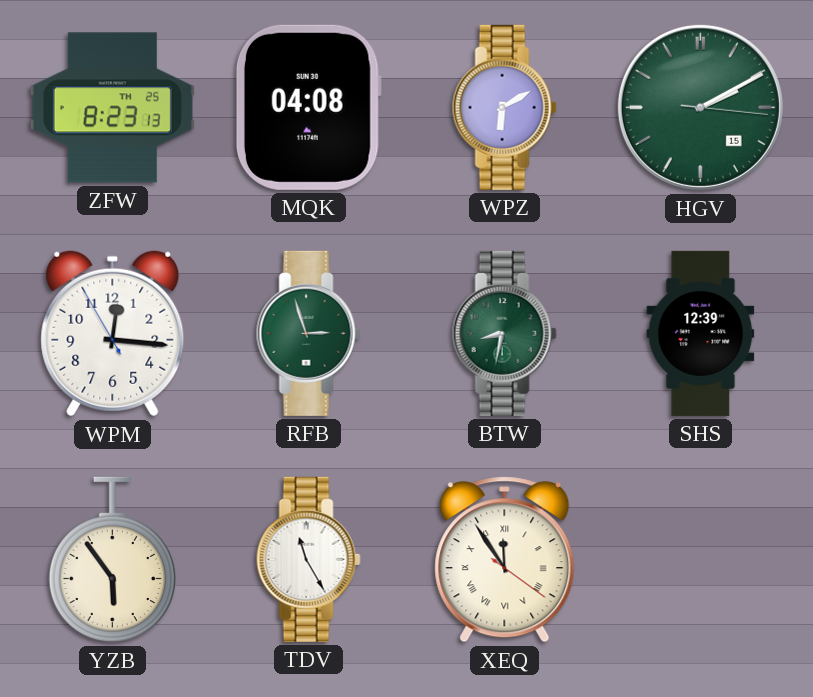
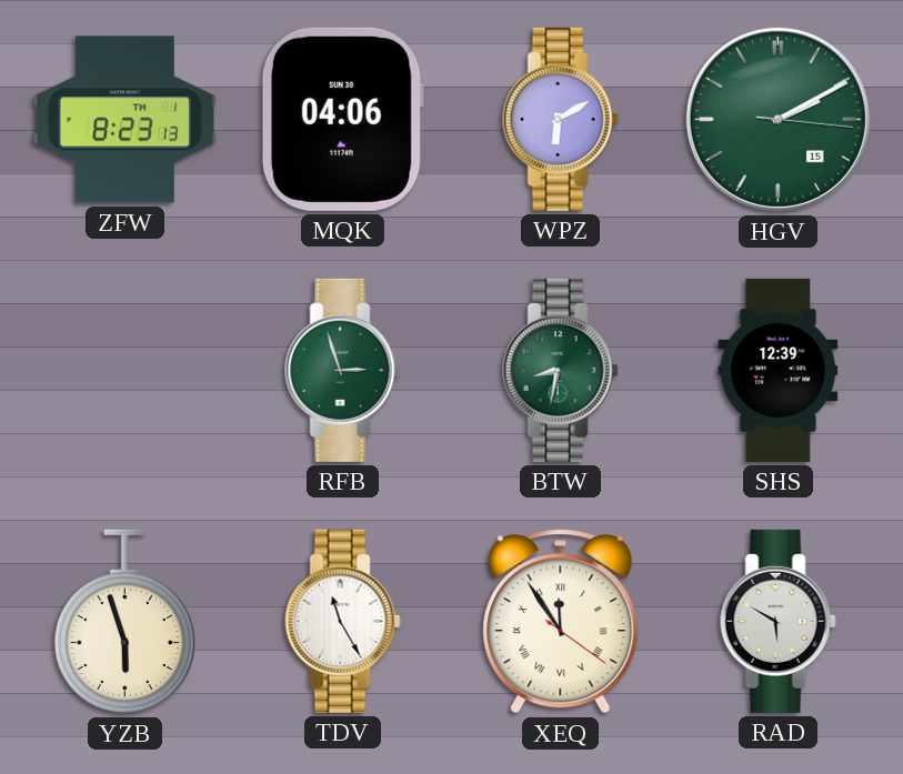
ZFW date: TH 25 -> TH 1 (124, 120)
MQK: 04:08 -> 04:06 (342, 119)
WPM: 12:15 -> none (113, 334)
YZB: 5:54 -> 5:57 (124, 622)
RAD: none -> 5:50 (777, 621)
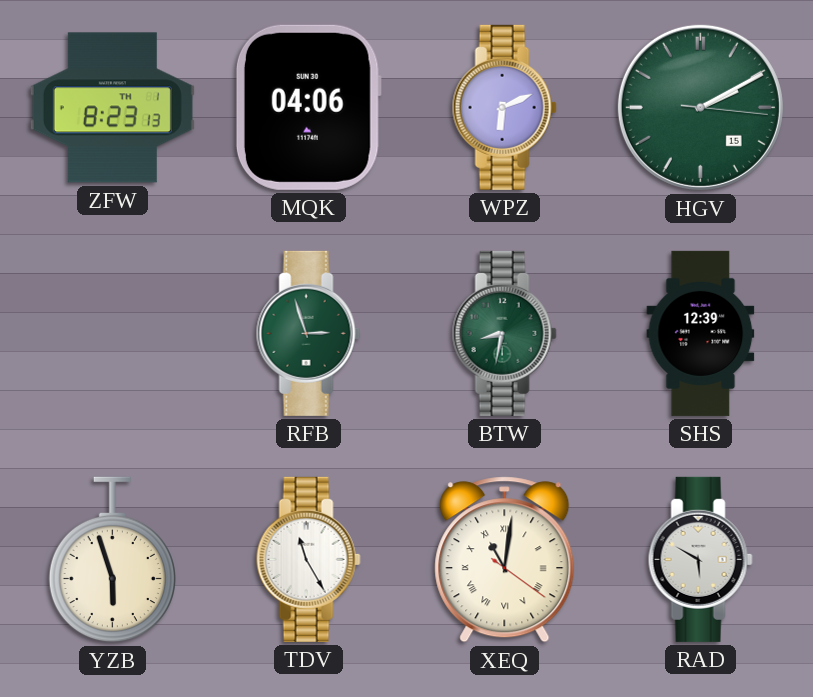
WPZ: 6:10 -> 6:11 (504, 107)
XEQ: 11:54 -> 11:01 (505, 560)
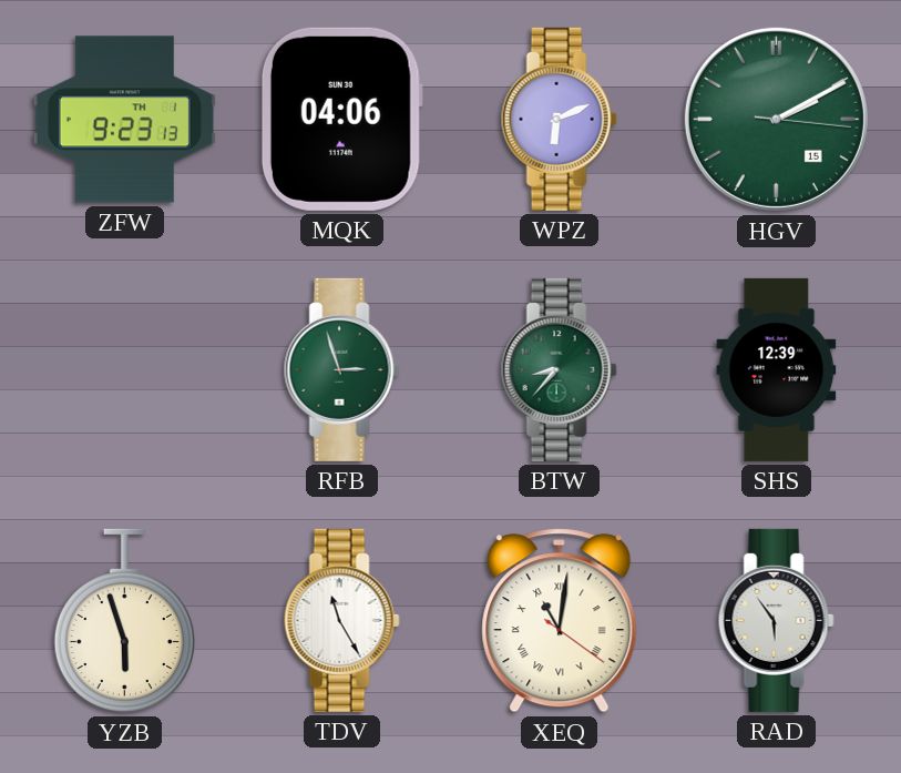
ZFW: 8:23 -> 9:23 (124, 120)
BTW: 8:32 -> 8:37 (559, 369)
RAD: 5:50 -> 5:54 (776, 620)
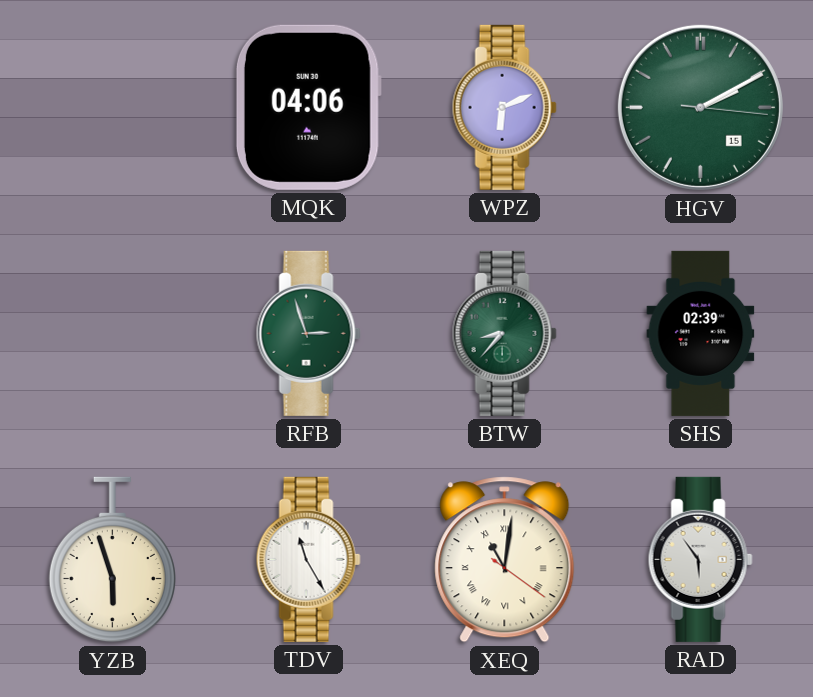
ZFW: 9:23 -> none (124, 120)
SHS: 12:39 -> 02:39 (701, 333)
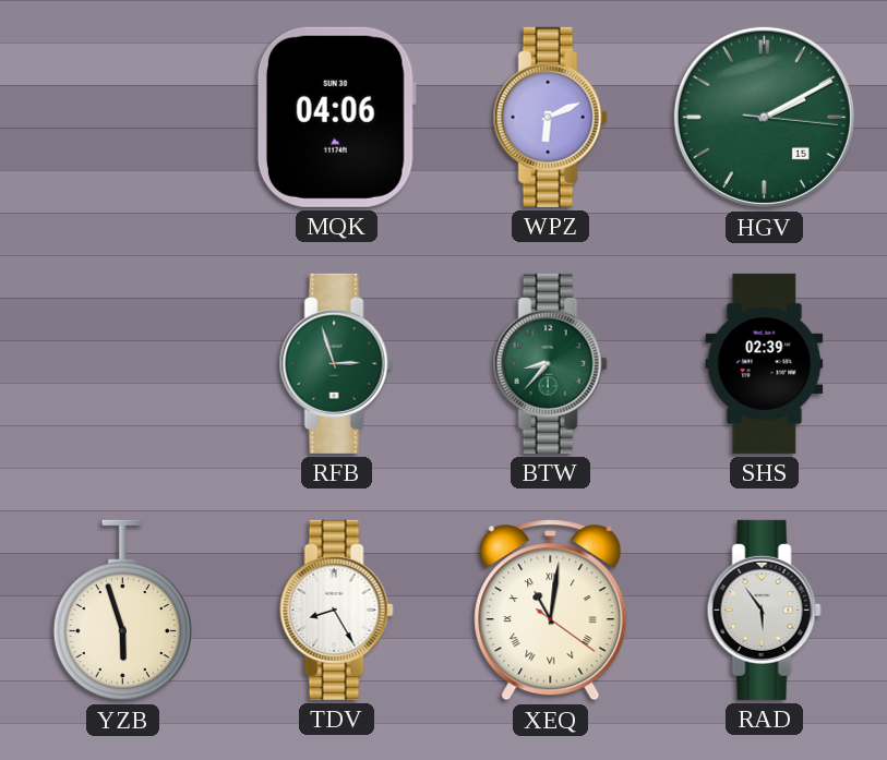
TDV: 11:25 -> 8:25 (336, 610)
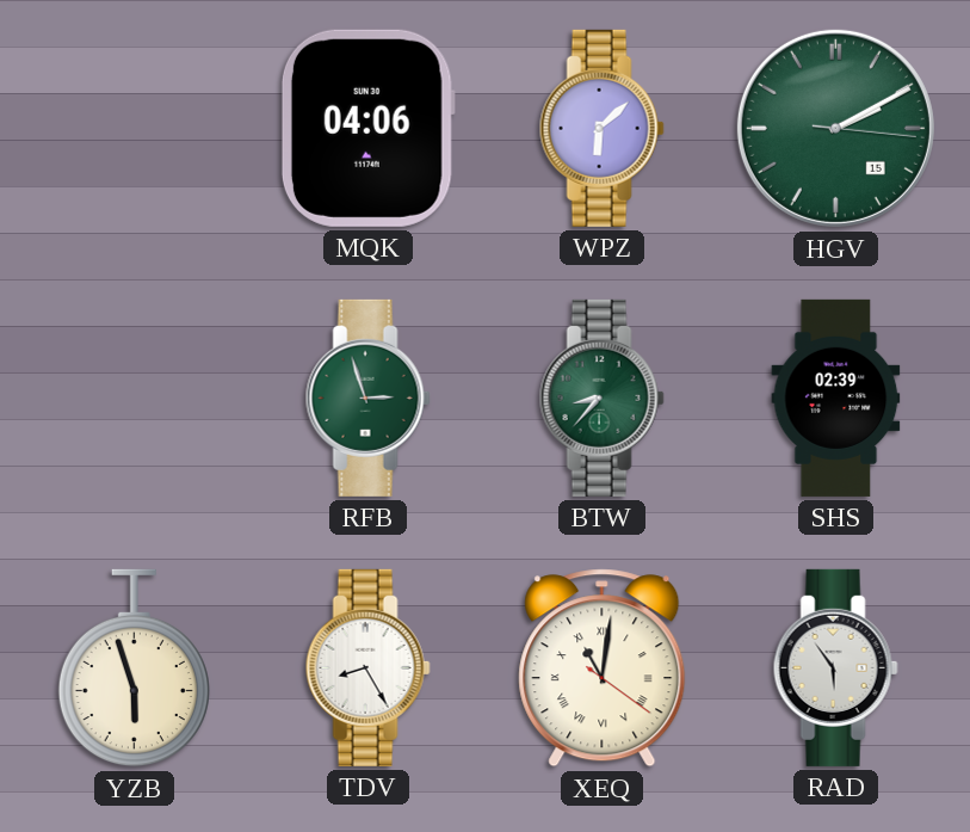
WPZ: 6:11 -> 6:08 (601, 128)
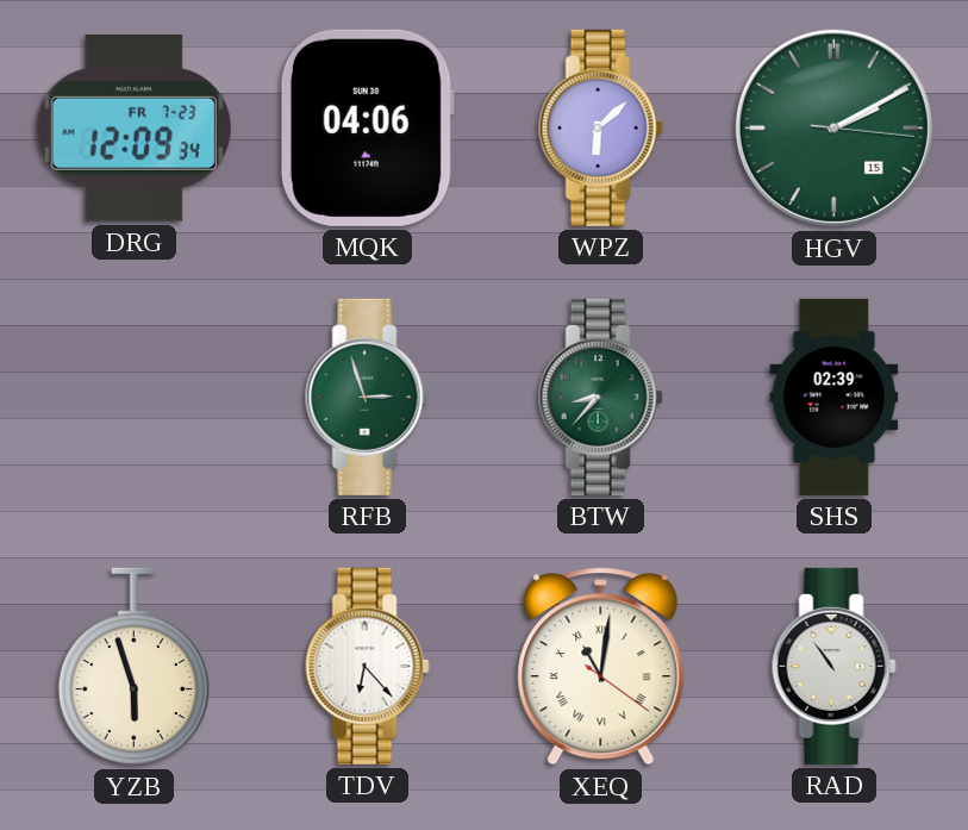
DRG: none -> 12:09 (133, 127)
TDV: 8:25 -> 6:23 (367, 666)
RAD: 5:54 -> 10:54 (833, 666)
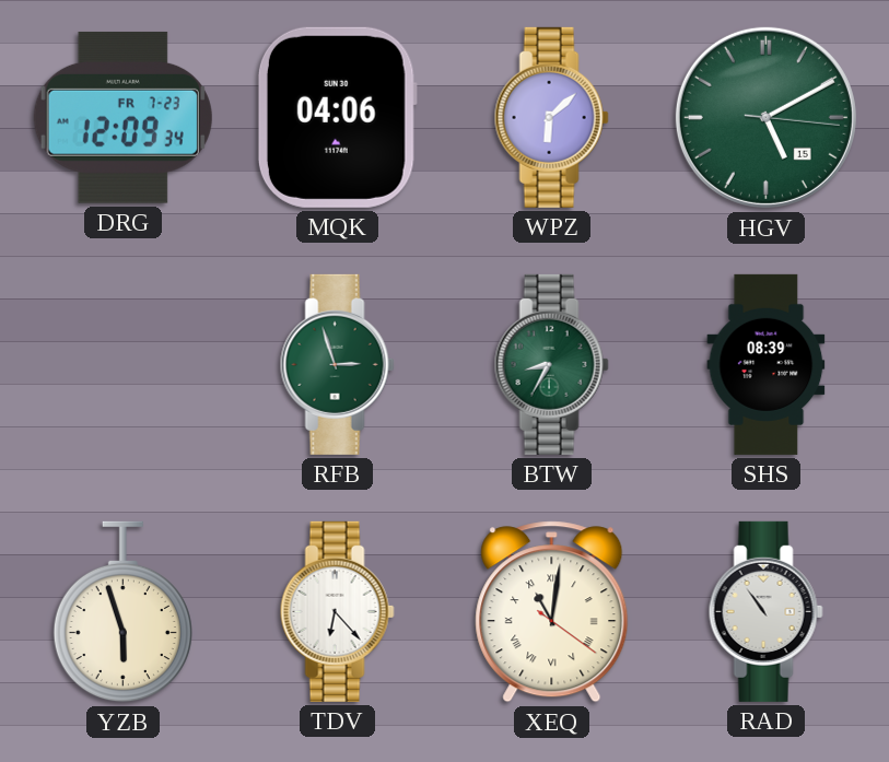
HGV: 2:10 -> 5:10 (765, 117)
BTW: 8:37 -> 8:35 (551, 364)
SHS: 02:39 -> 08:39 (767, 364)
